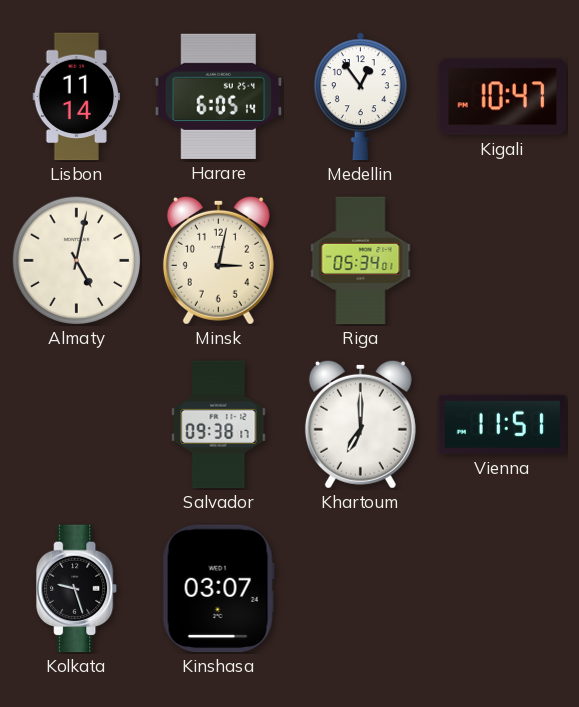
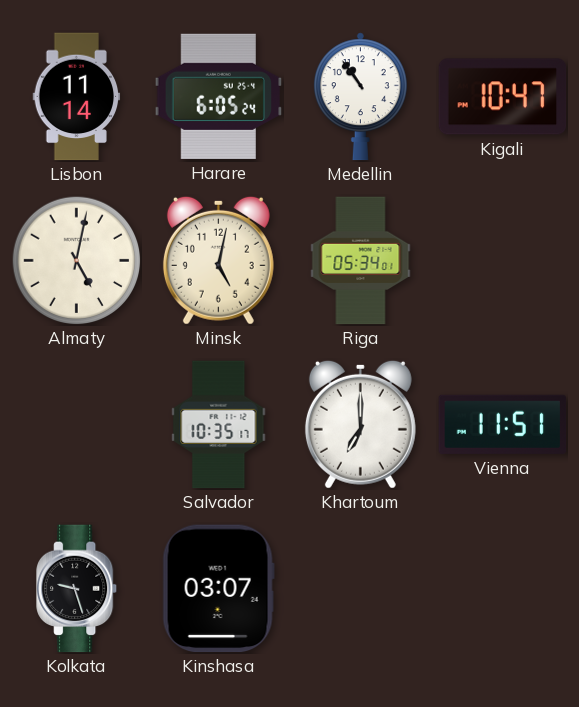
Harare: 6:05:14 -> 6:05:24 (219, 96)
Medellin: 12:54 -> 10:54 (360, 97)
Minsk: 3:02 -> 5:02 (218, 260)
Salvador: 09:38 -> 10:35 (219, 425)
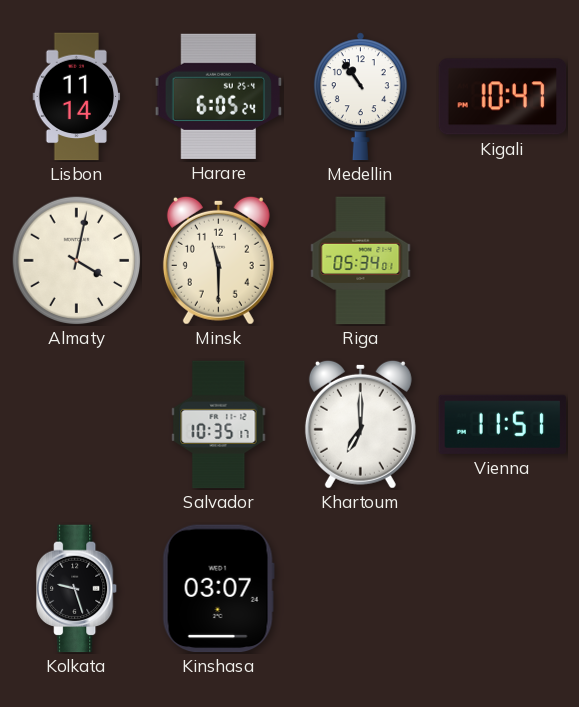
Almaty: 5:02 -> 4:02 (76, 260)
Minsk: 5:02 -> 11:30 (218, 260)
